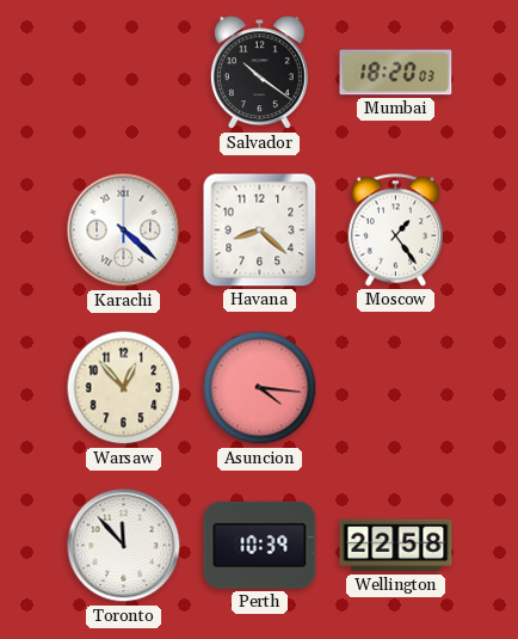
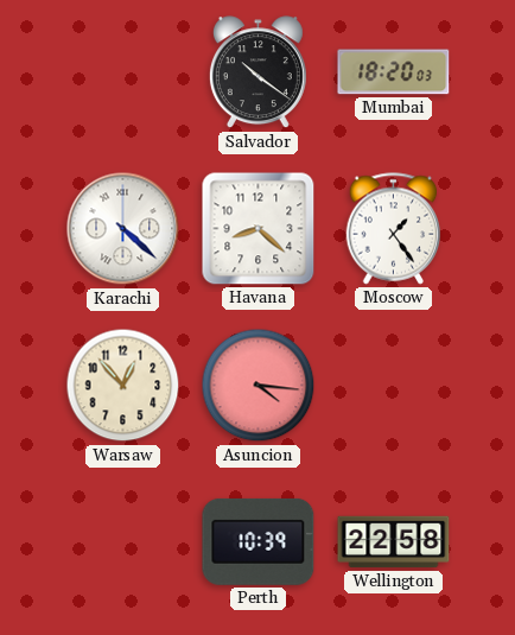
Toronto: 11:53 -> none (124, 546)
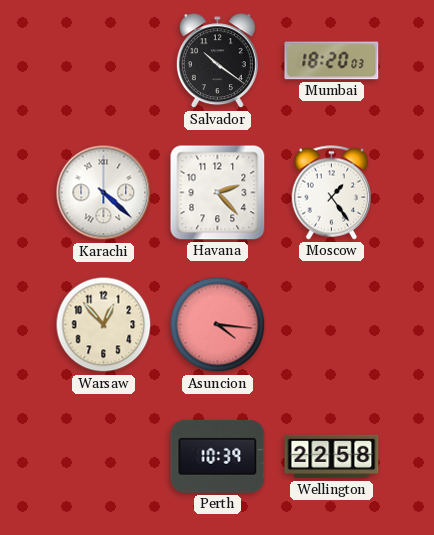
Havana: 8:22 -> 2:23 (218, 193)
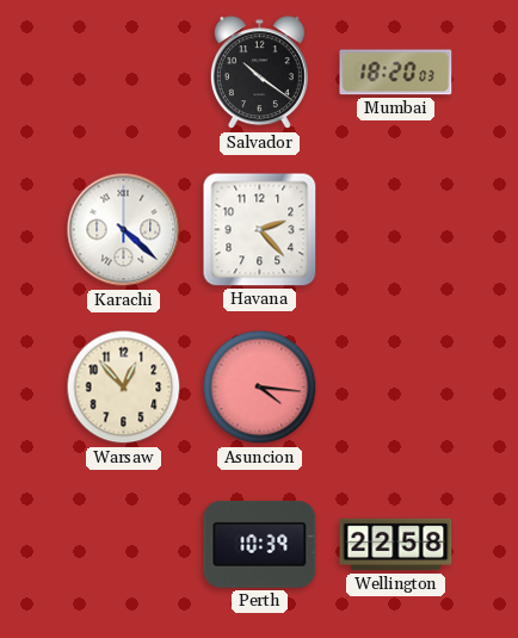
Moscow: 1:24 -> none (332, 193)
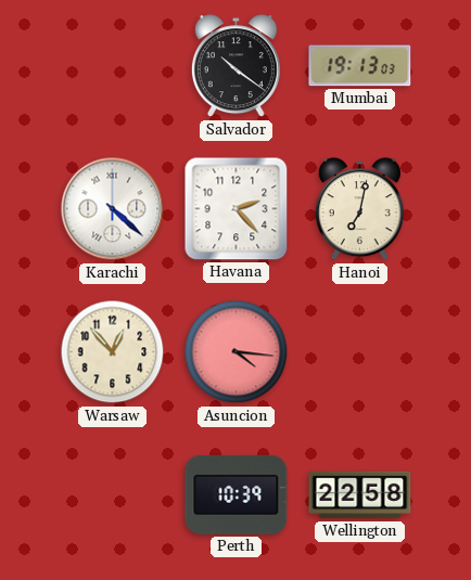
Mumbai: 18:20 -> 19:13 (360, 66)
Hanoi: none -> 7:02 (359, 209)
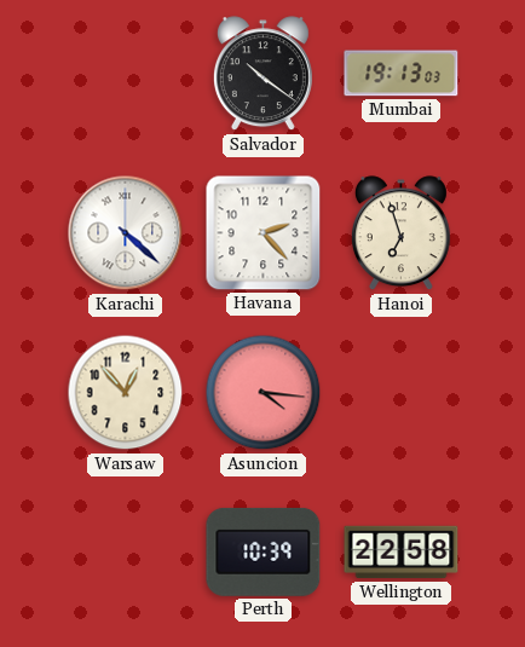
Hanoi: 7:02 -> 6:57 (400, 233)
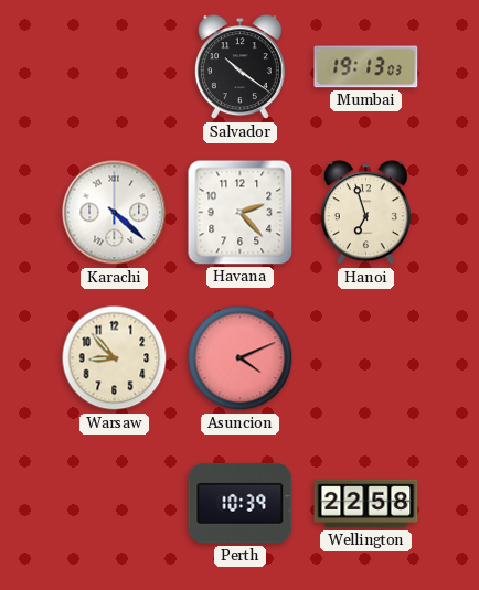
Warsaw: 12:53 -> 8:53 (115, 358)
Asuncion: 4:16 -> 4:11 (241, 358)
